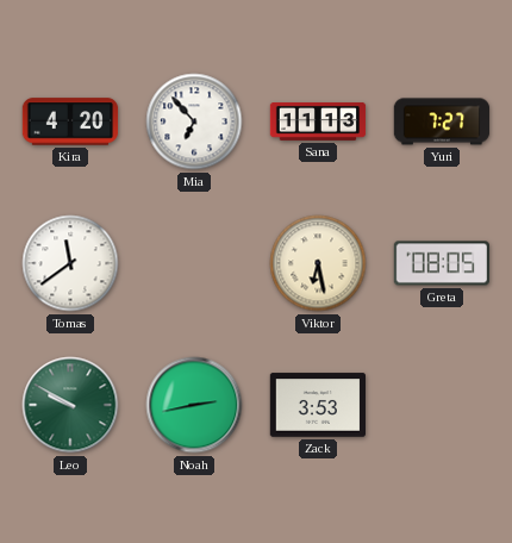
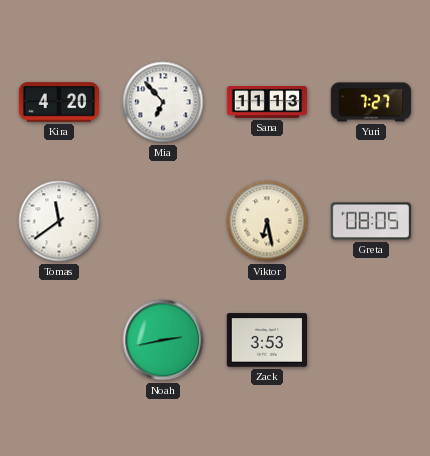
Leo: 9:50 -> none (70, 405)
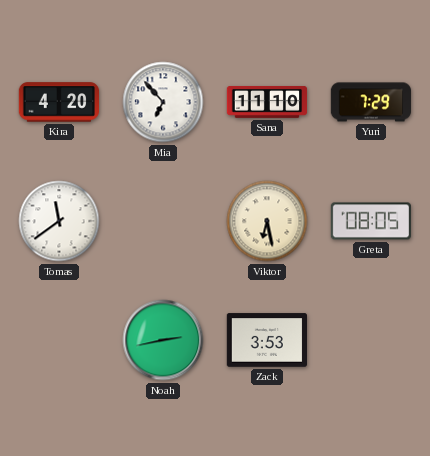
Sana: 11:13 -> 11:10 (267, 103)
Yuri: 7:27 -> 7:29 (371, 102)
